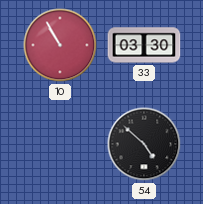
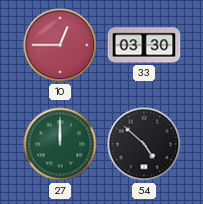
10: 10:55 -> 12:45 (60, 45)
27: none -> 12:00 (60, 144)
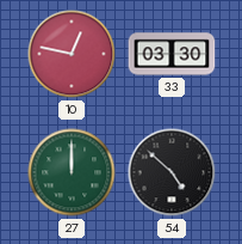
10: 12:45 -> 12:47 (72, 54)
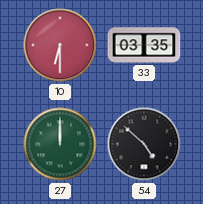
10: 12:47 -> 6:30 (60, 45)
33: 03:30 -> 03:35 (144, 45)
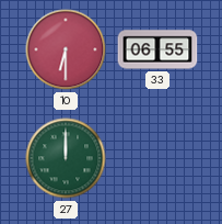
33: 03:35 -> 06:55 (157, 49)
54: 4:52 -> none (144, 144)
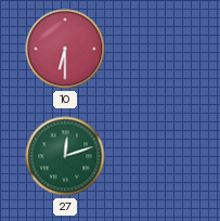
33: 06:55 -> none (157, 49)
27: 12:00 -> 12:12 (65, 156)
